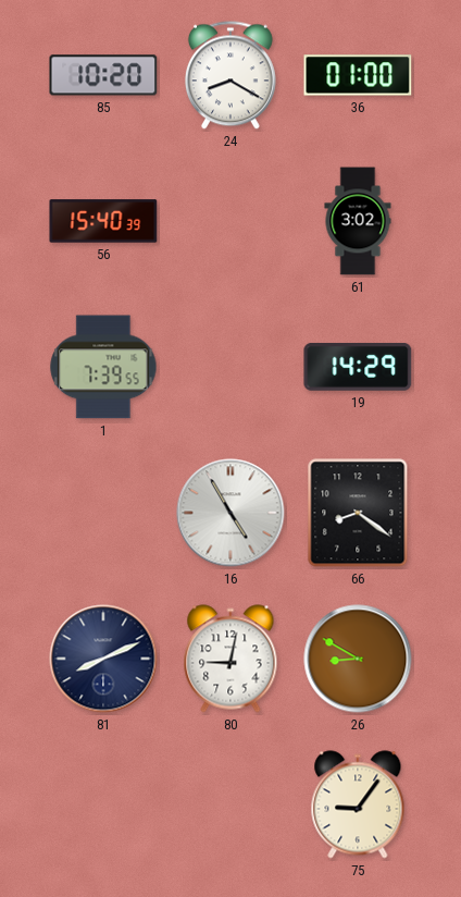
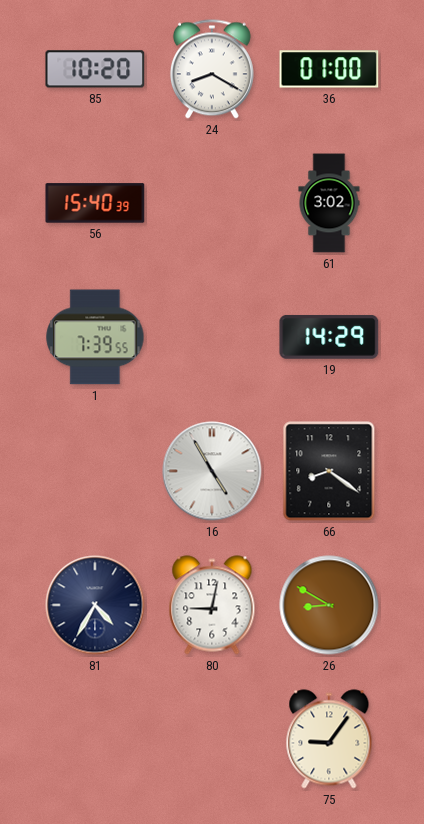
81: 8:11 -> 4:35 (95, 605)
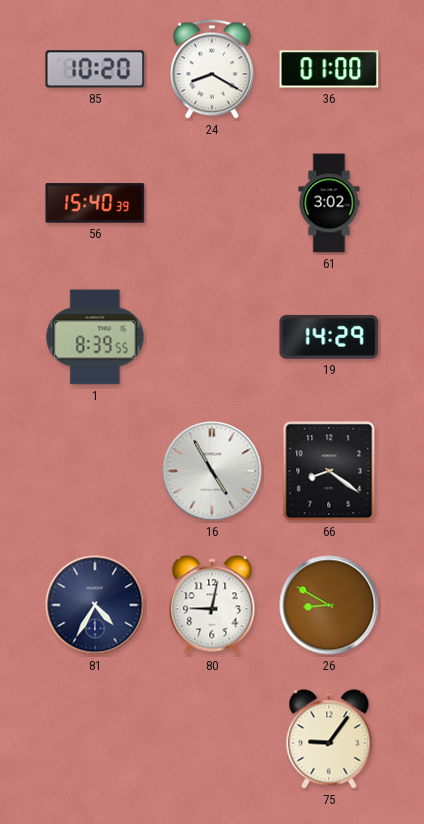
1: 7:39 -> 8:39 (95, 337)
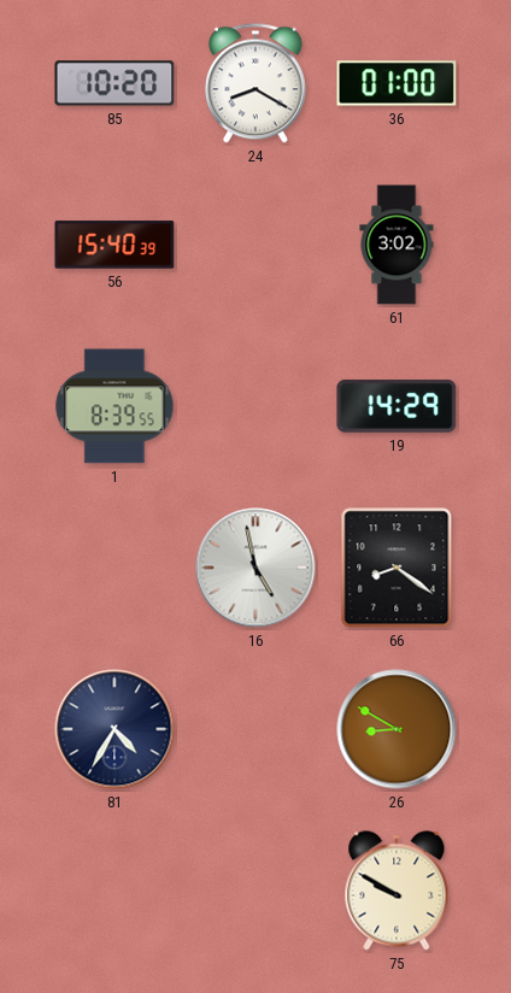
16: 4:55 -> 4:58 (255, 568)
80: 9:02 -> none (212, 605)
75: 9:06 -> 9:50 (397, 891)
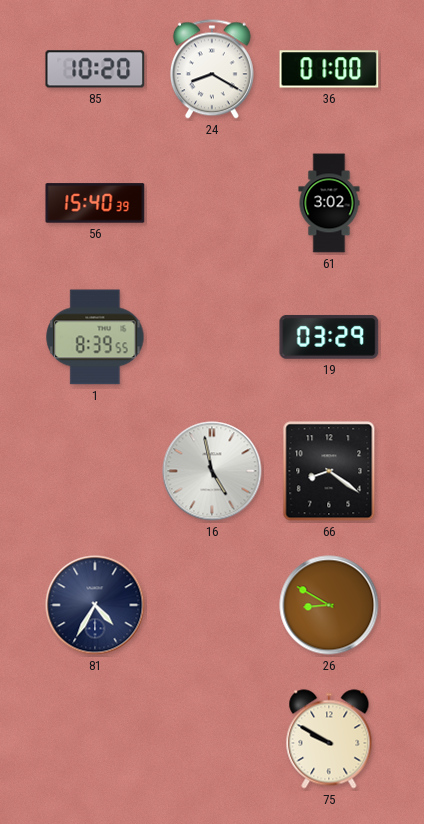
19: 14:29 -> 03:29 (329, 337)
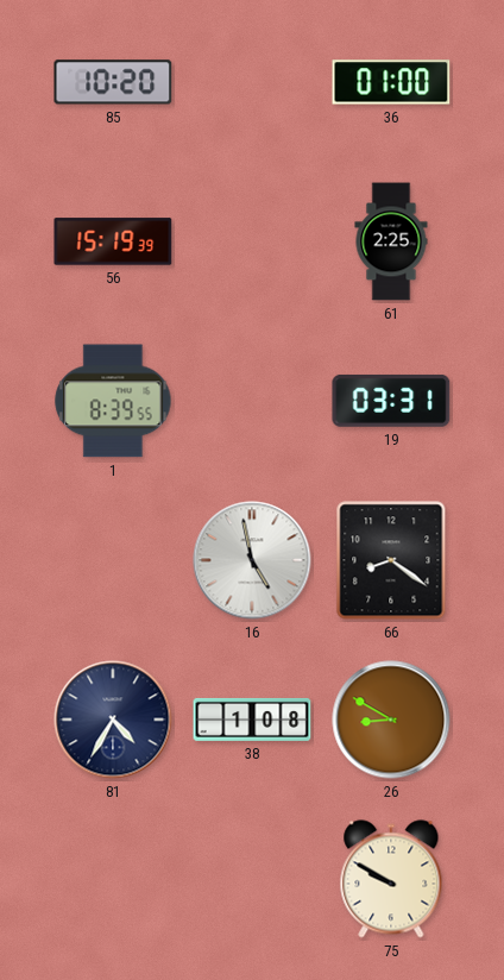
24: 8:20 -> none (212, 69)
56: 15:40 -> 15:19 (113, 241)
61: 3:02 -> 2:25 (391, 241)
19: 03:29 -> 03:31 (391, 401)
38: none -> 1:08 (252, 720)
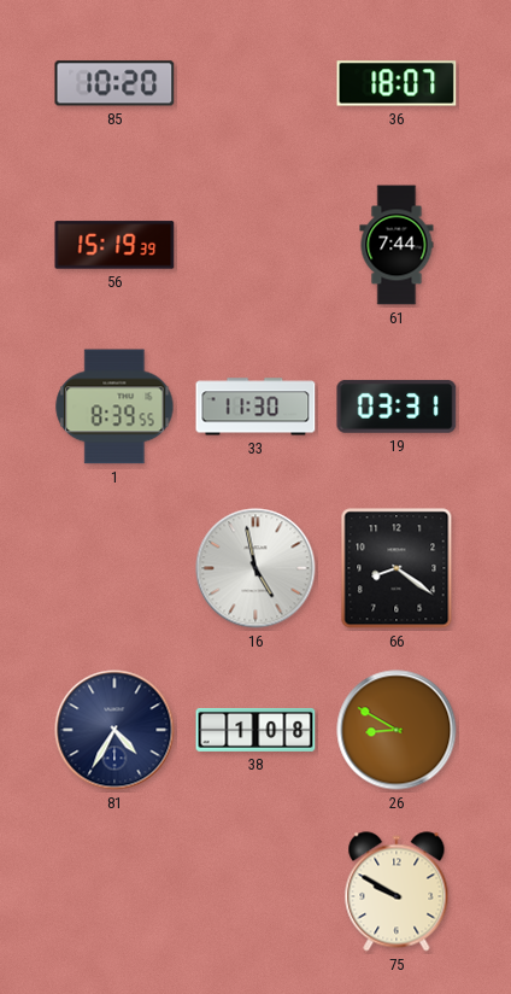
36: 01:00 -> 18:07 (397, 83)
61: 2:25 -> 7:44 (397, 245)
33: none -> 11:30 (255, 407)
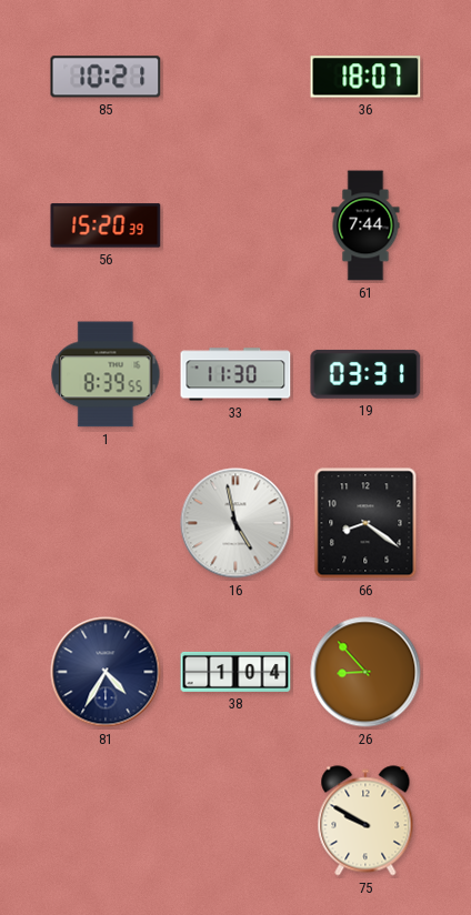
85: 10:20 -> 10:21 (106, 77)
56: 15:19 -> 15:20 (106, 225)
38: 1:08 -> 1:04 (235, 672)
26: 8:50 -> 8:53 (365, 672)
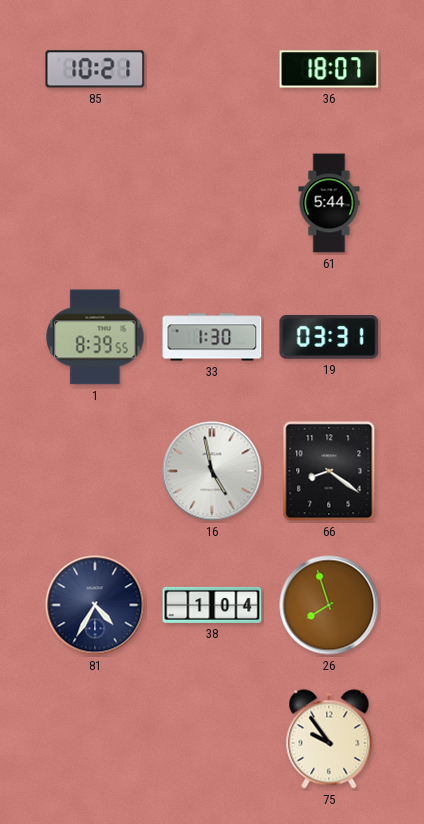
56: 15:20 -> none (106, 225)
61: 7:44 -> 5:44 (329, 203)
33: 11:30 -> 1:30 (212, 337)
26: 8:53 -> 7:57 (329, 605)
75: 9:50 -> 9:54 (329, 739)
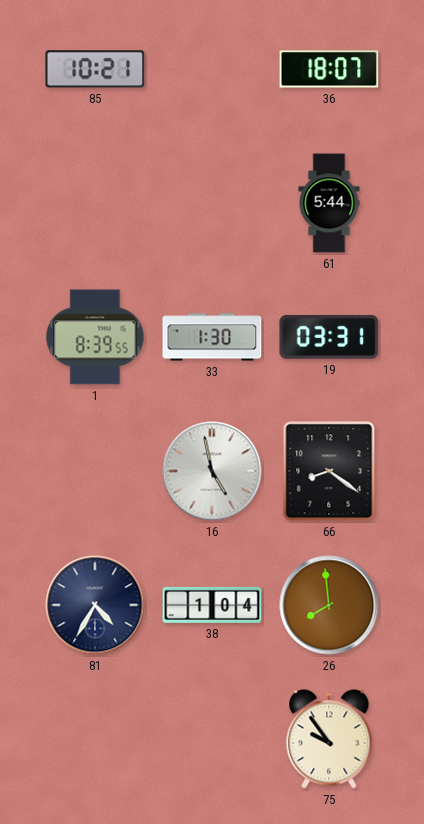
26: 7:57 -> 7:59 (329, 605)
